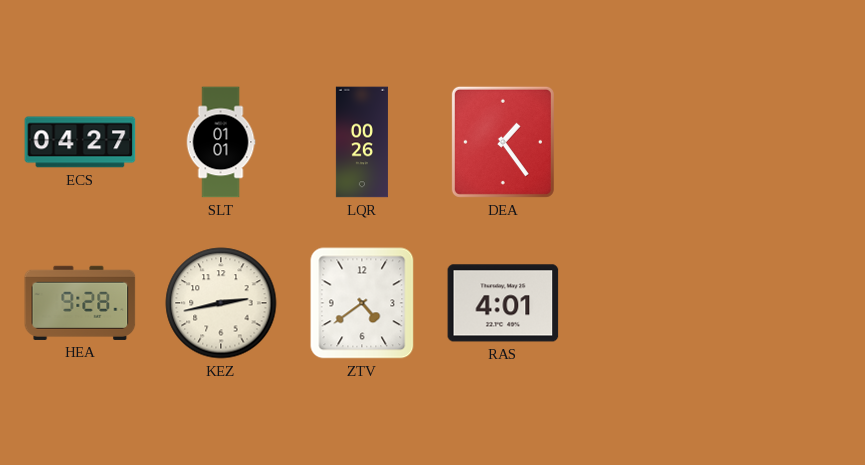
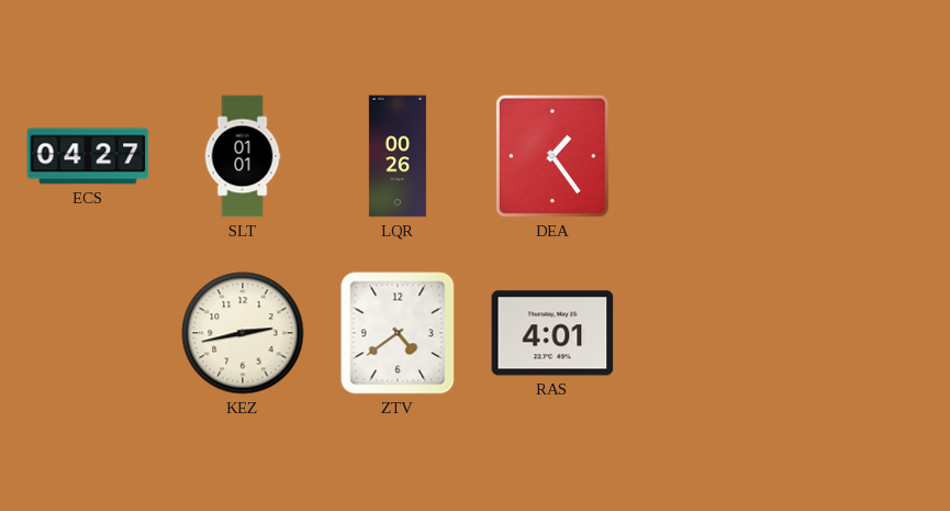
HEA: 9:28 -> none (80, 303)
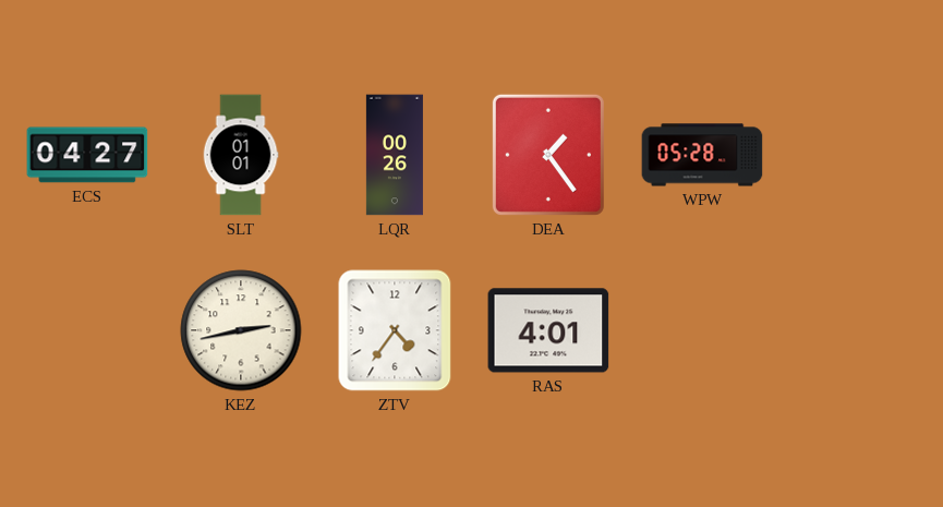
WPW: none -> 05:28 (702, 155)
ZTV: 4:39 -> 4:36 (395, 330)
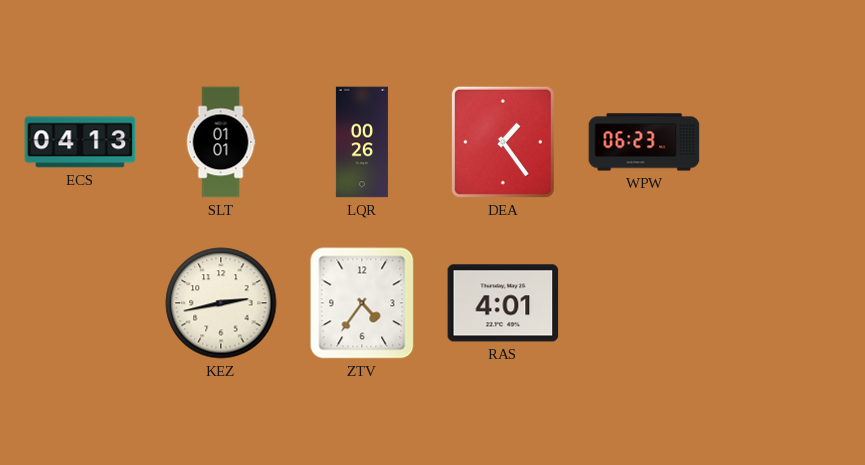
ECS: 04:27 -> 04:13 (80, 142)
WPW: 05:28 -> 06:23 (644, 142)
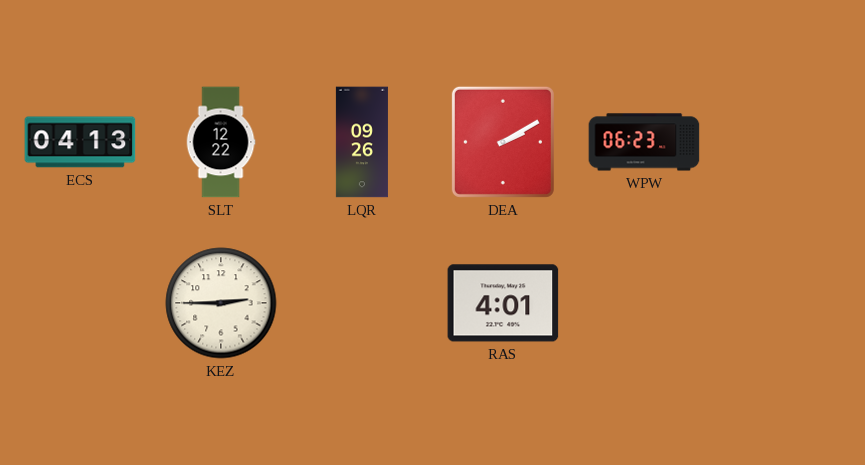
SLT: 01:01 -> 12:22 (221, 142)
LQR: 00:26 -> 09:26 (362, 142)
DEA: 1:24 -> 2:10 (503, 142)
KEZ: 2:43 -> 2:45 (221, 303)
ZTV: 4:36 -> none (362, 303)
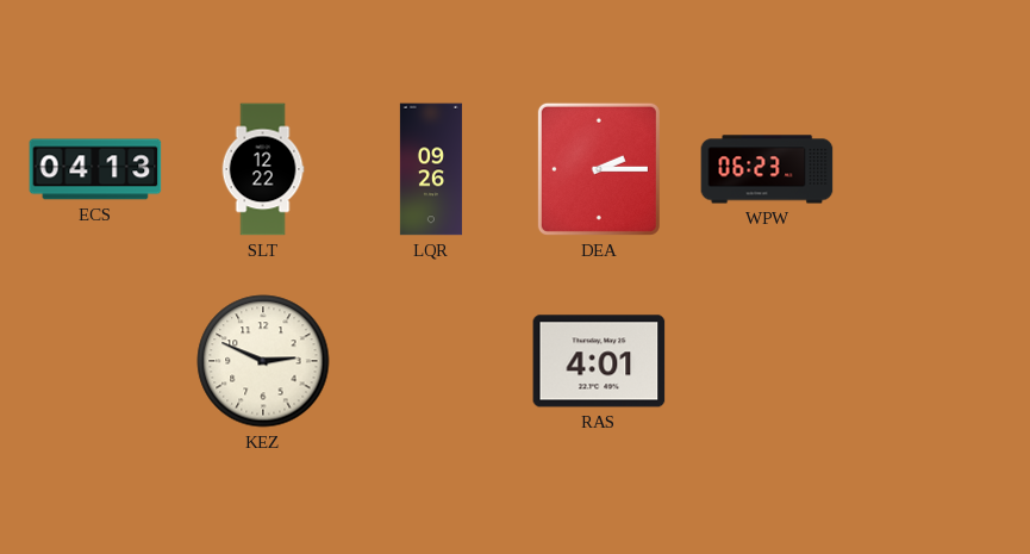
DEA: 2:10 -> 2:15 (599, 169)
KEZ: 2:45 -> 2:49 (263, 361)
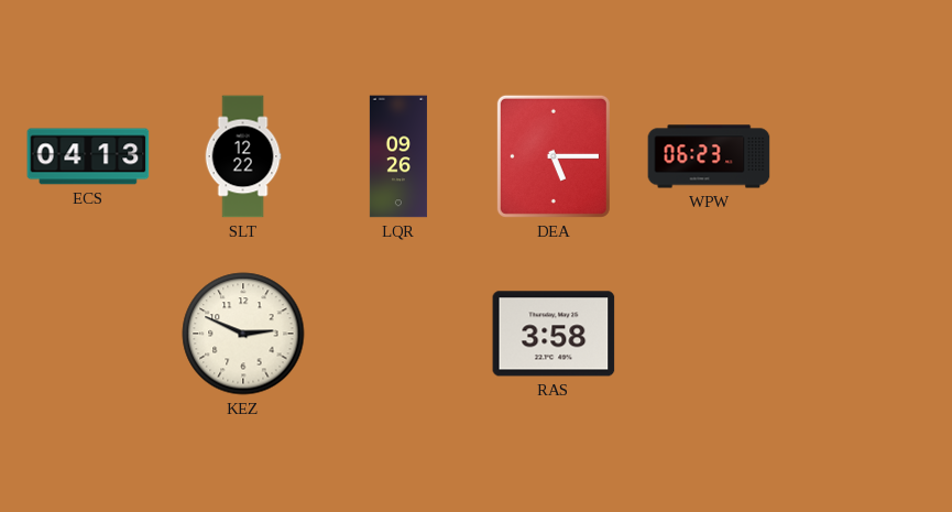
DEA: 2:15 -> 5:15 (554, 156)
RAS: 4:01 -> 3:58 (554, 334)
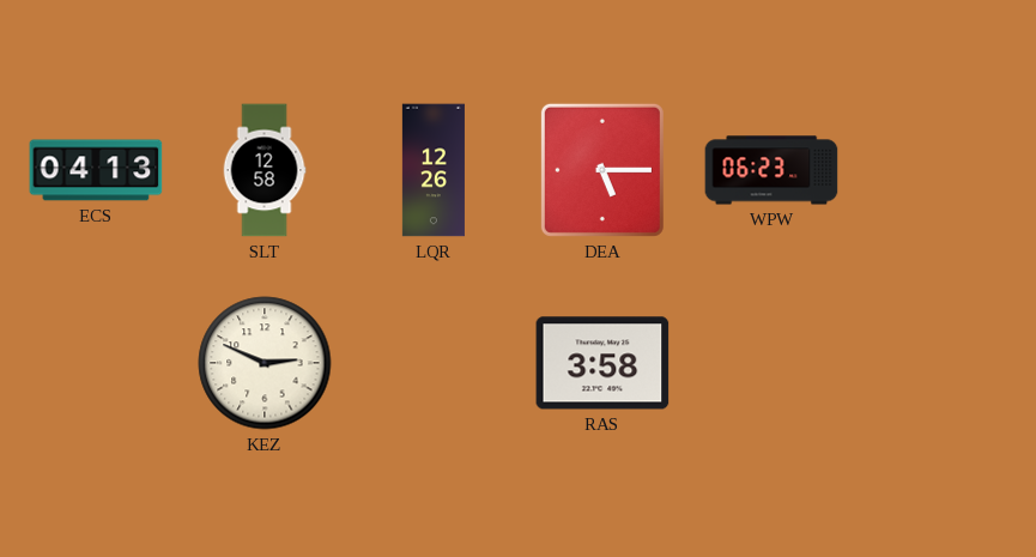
SLT: 12:22 -> 12:58 (265, 170)
LQR: 09:26 -> 12:26 (434, 170)
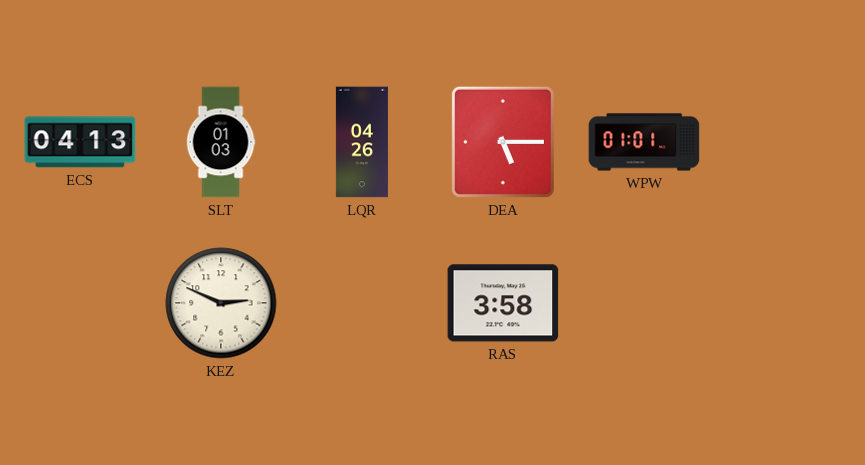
SLT: 12:58 -> 01:03 (221, 142)
LQR: 12:26 -> 04:26 (362, 142)
WPW: 06:23 -> 01:01 (644, 142)
